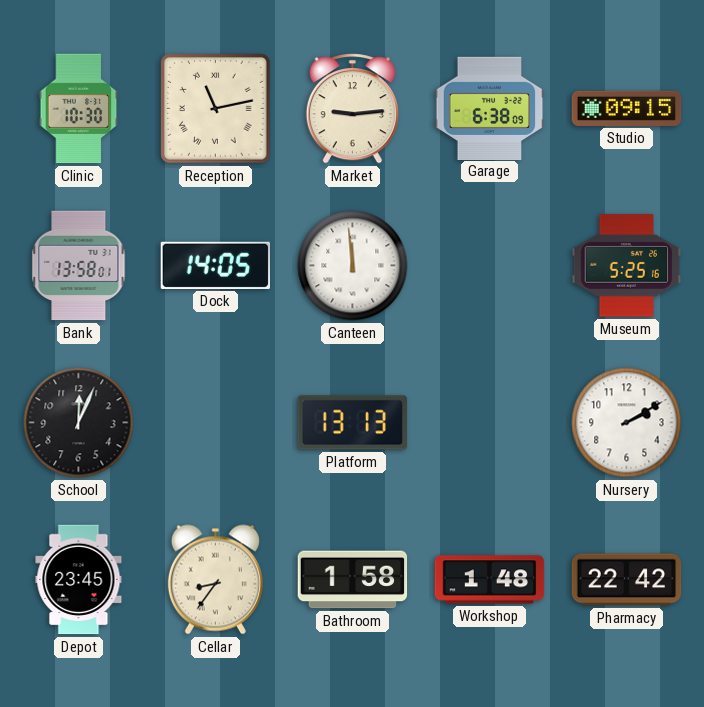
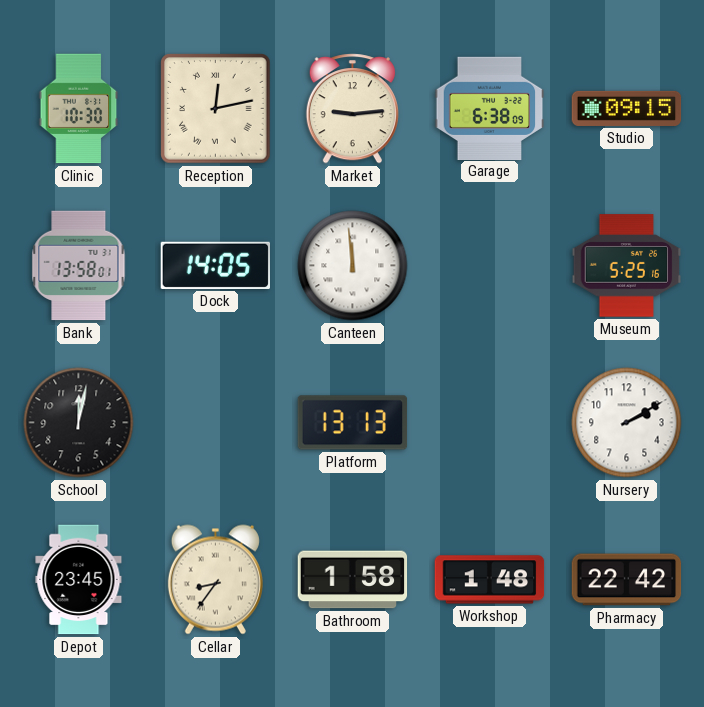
Reception: 11:13 -> 12:13 (216, 109)
School: 12:04 -> 12:02 (79, 423)
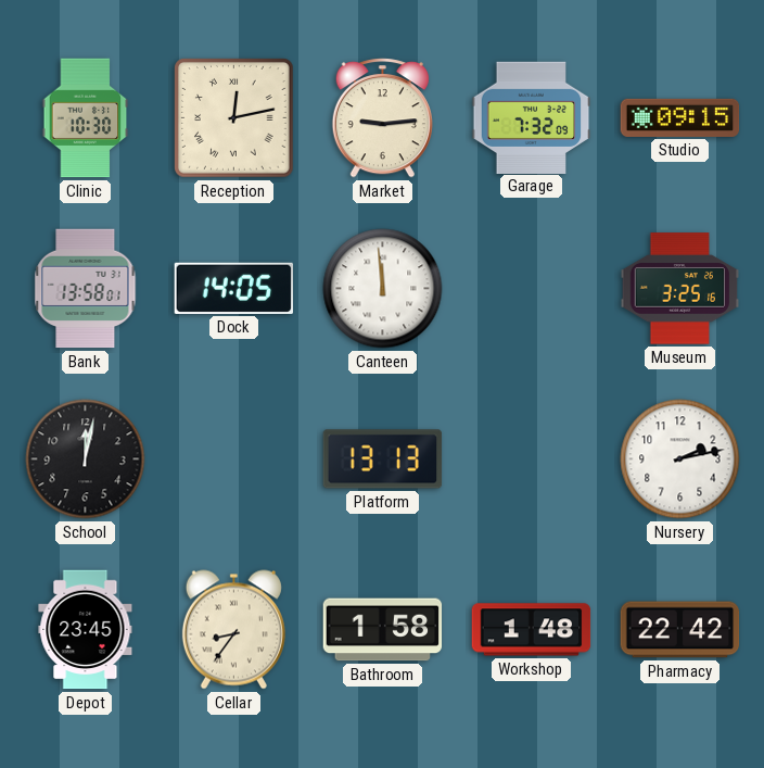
Garage: 6:38 -> 7:32 (532, 117)
Museum: 5:25 -> 3:25 (680, 289)
Nursery: 2:10 -> 2:13 (680, 459)
